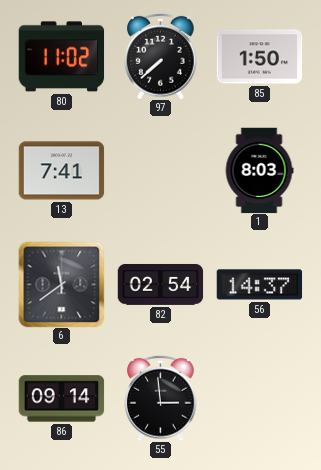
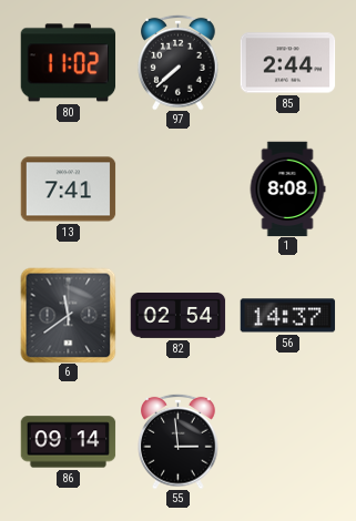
85: 1:50 -> 2:44 (287, 63)
1: 8:03 -> 8:08 (287, 188)
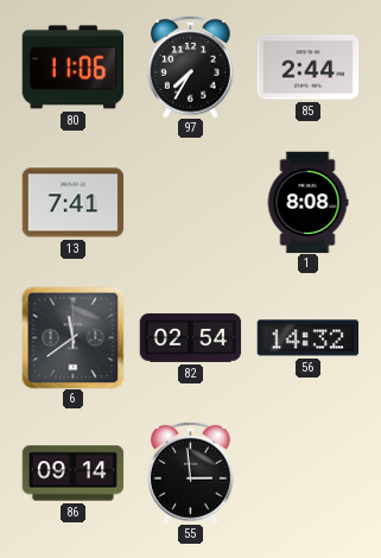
80: 11:02 -> 11:06 (72, 68)
97: 7:38 -> 7:35 (191, 66)
56: 14:37 -> 14:32 (307, 338)
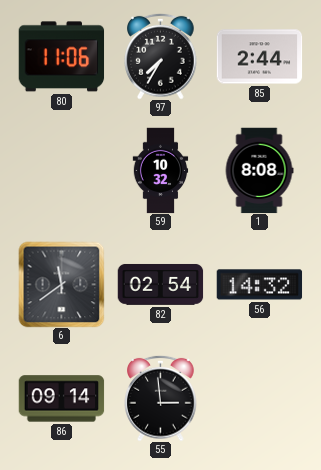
13: 7:41 -> none (72, 203)
59: none -> 10:32 (161, 170)
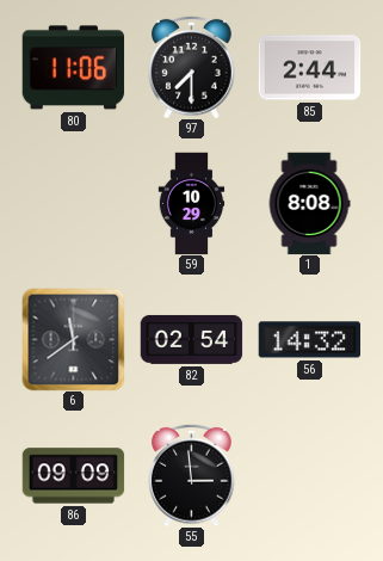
97: 7:35 -> 7:30 (192, 67)
59: 10:32 -> 10:29 (192, 203)
86: 09:14 -> 09:09 (73, 476)
